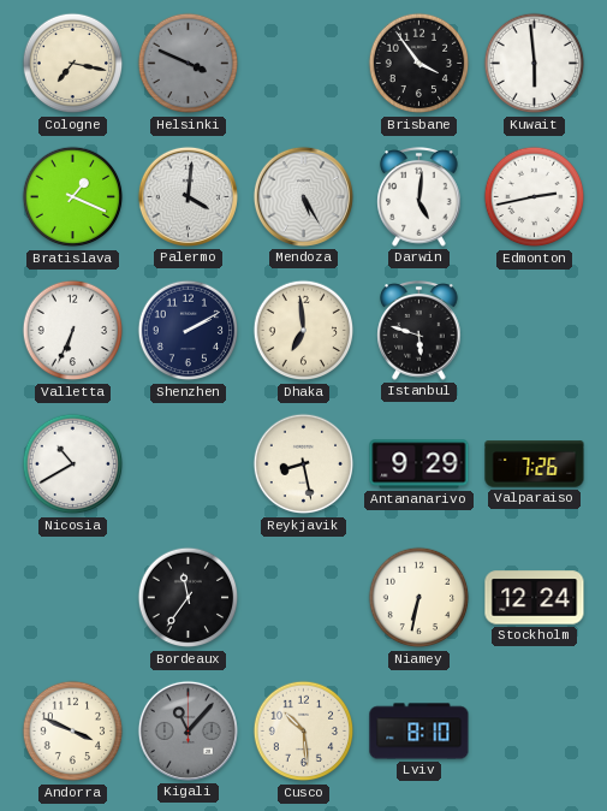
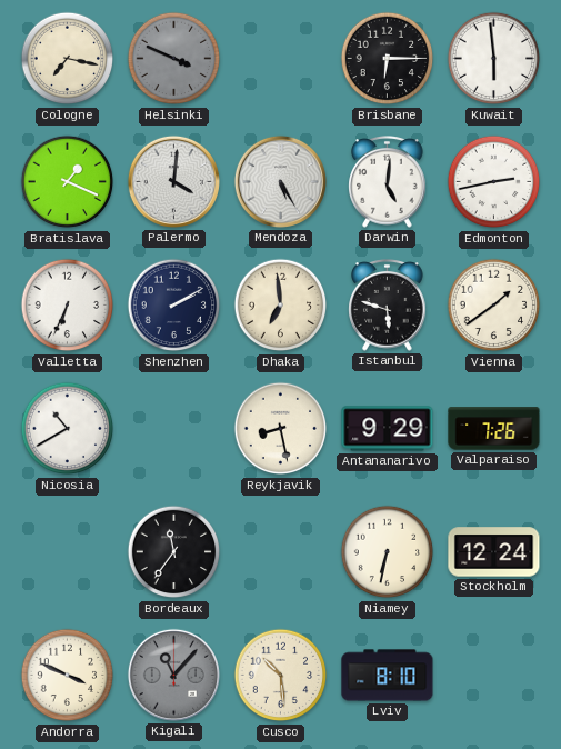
Brisbane: 3:54 -> 6:15 (388, 59)
Vienna: none -> 1:39 (494, 306)
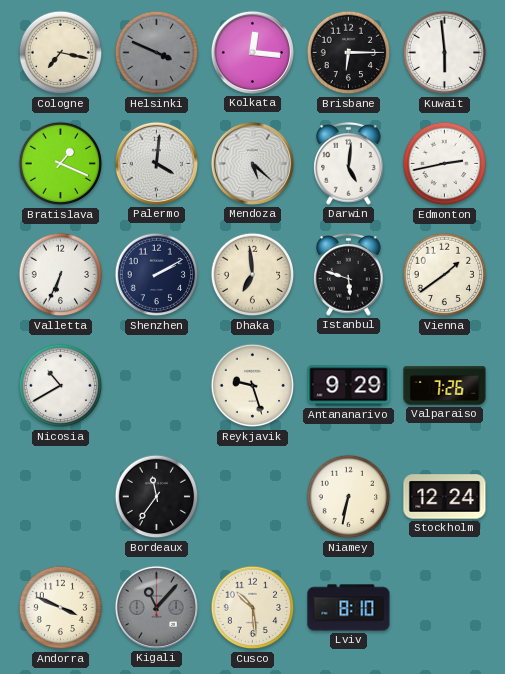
Kolkata: none -> 12:16 (252, 52)
Mendoza: 5:25 -> 5:22 (252, 163)
Reykjavik: 8:28 -> 9:27 (253, 386)
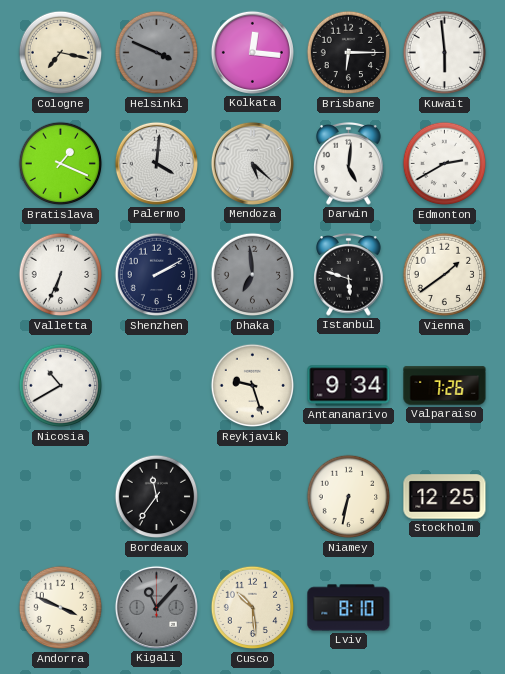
Edmonton: 2:43 -> 2:40 (445, 164)
Dhaka dial: cream -> grey (253, 275)
Antananarivo: 9:29 -> 9:34 (349, 386)
Stockholm: 12:24 -> 12:25 (445, 497)
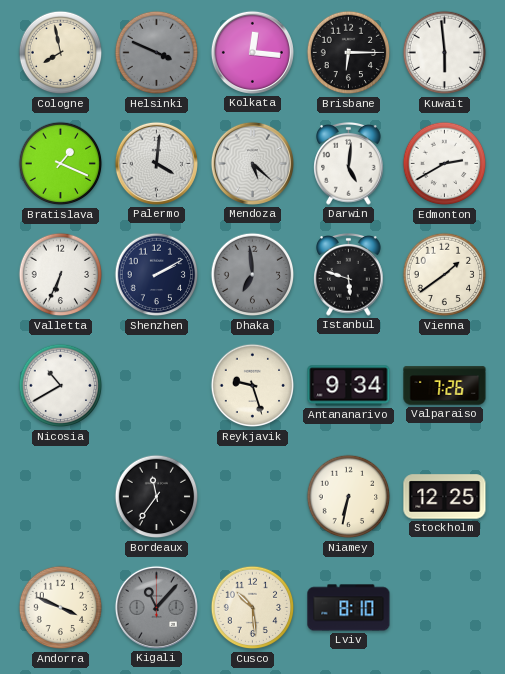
Cologne: 7:17 -> 7:58 (61, 53)
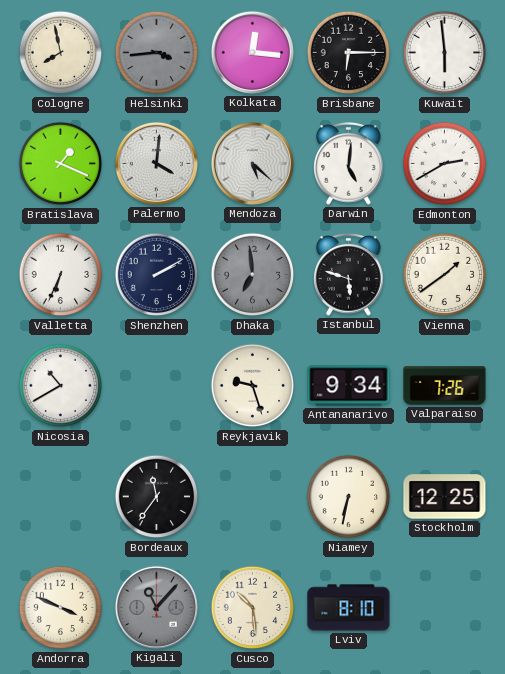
Helsinki: 3:49 -> 3:44 (157, 53)
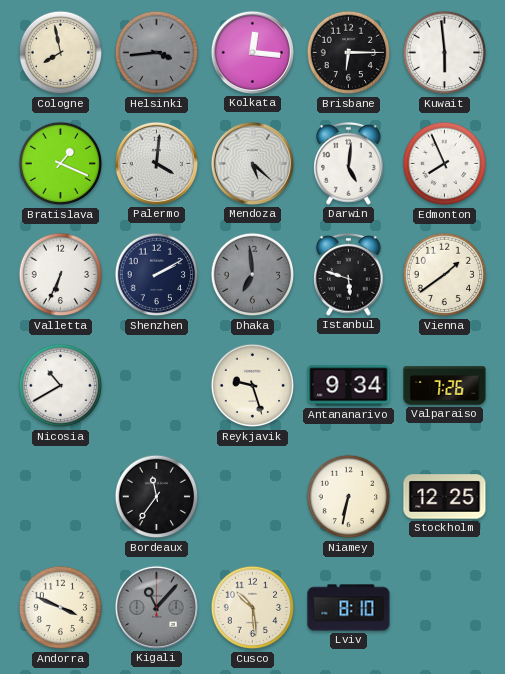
Edmonton: 2:40 -> 7:56 (445, 164)
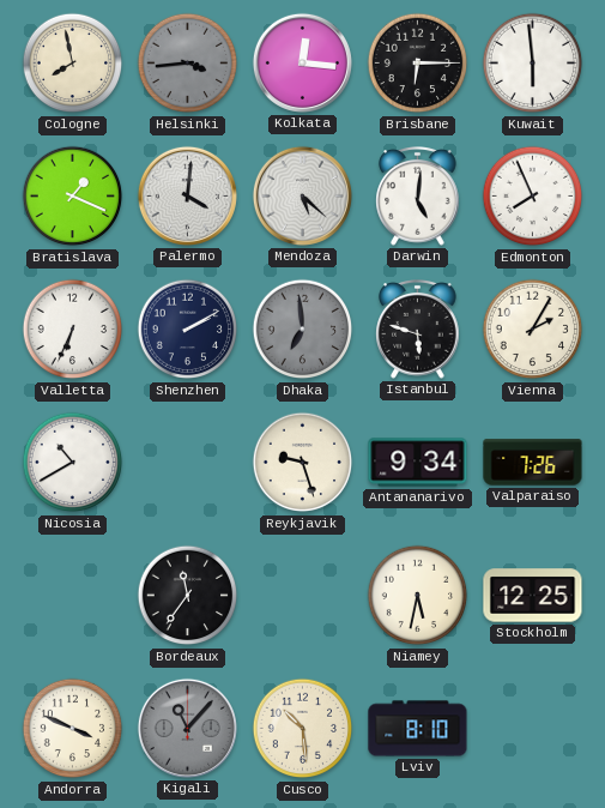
Vienna: 1:39 -> 2:05 (533, 330)
Niamey: 6:32 -> 5:32 (418, 596)
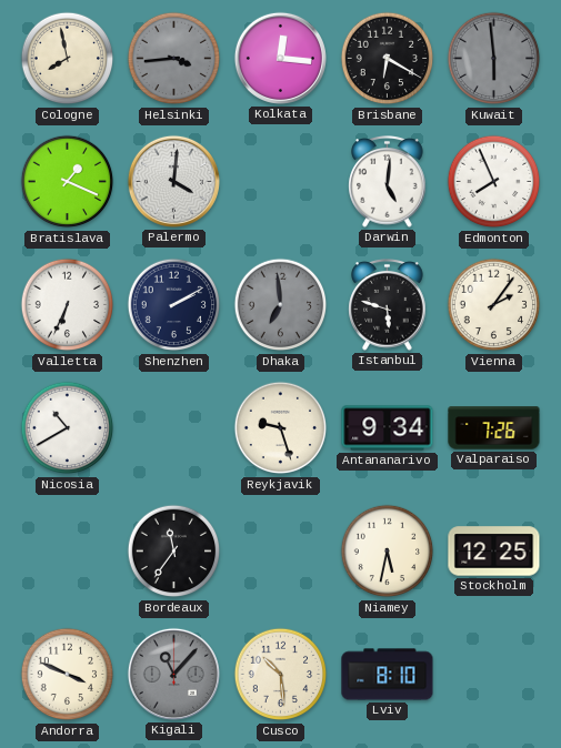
Brisbane: 6:15 -> 6:20 (388, 59)
Kuwait dial: white -> grey (494, 59)
Mendoza: 5:22 -> none (302, 195)
Vienna: 2:05 -> 2:06 (494, 305)
